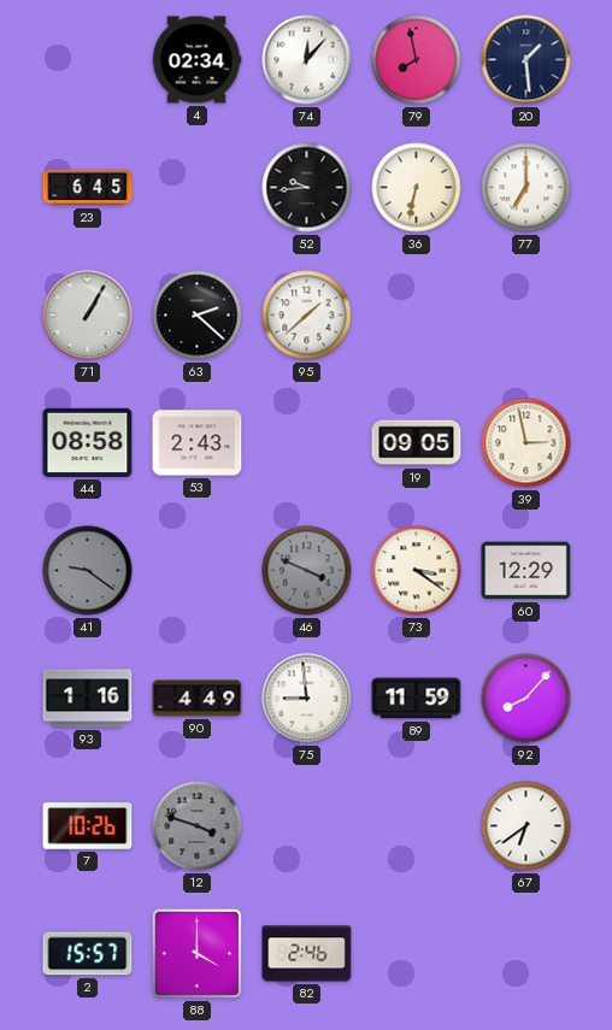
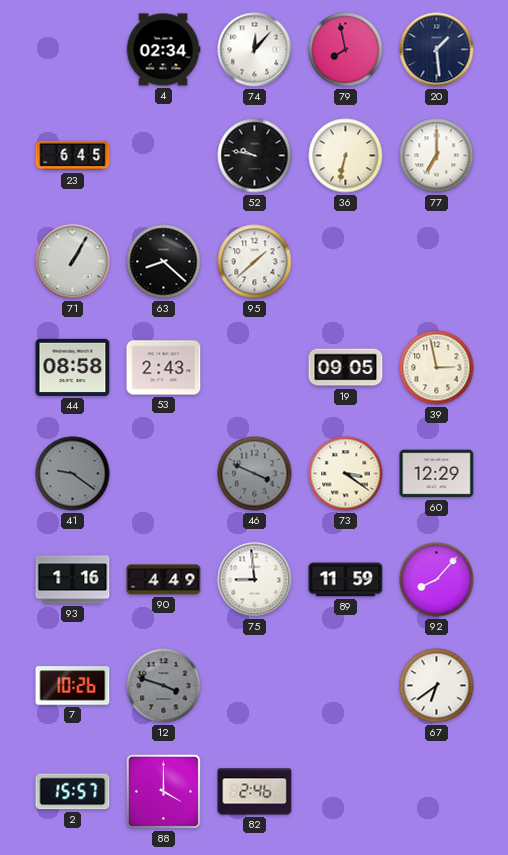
52: 9:44 -> 9:47 (255, 156)
63: 2:22 -> 8:22 (164, 262)
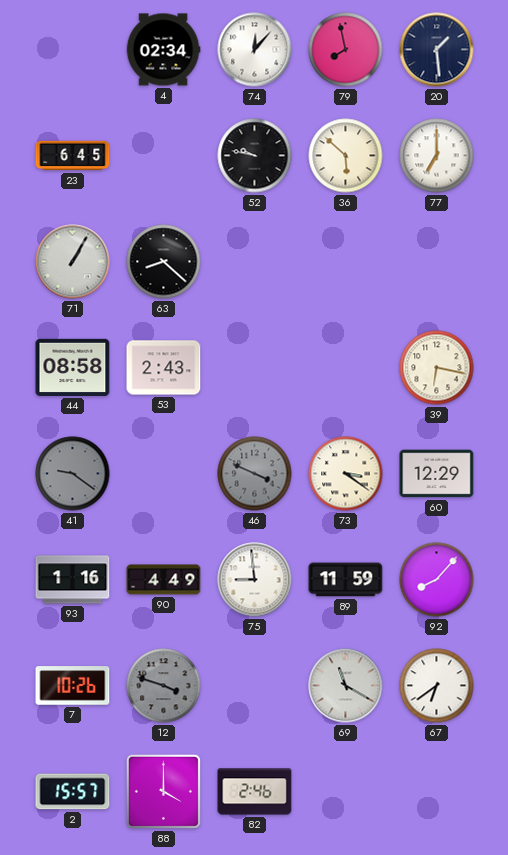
36: 6:32 -> 5:52 (346, 156)
95: 1:38 -> none (255, 262)
19: 09:05 -> none (346, 368)
39: 2:58 -> 6:17 (437, 368)
69: none -> 11:20 (346, 686)
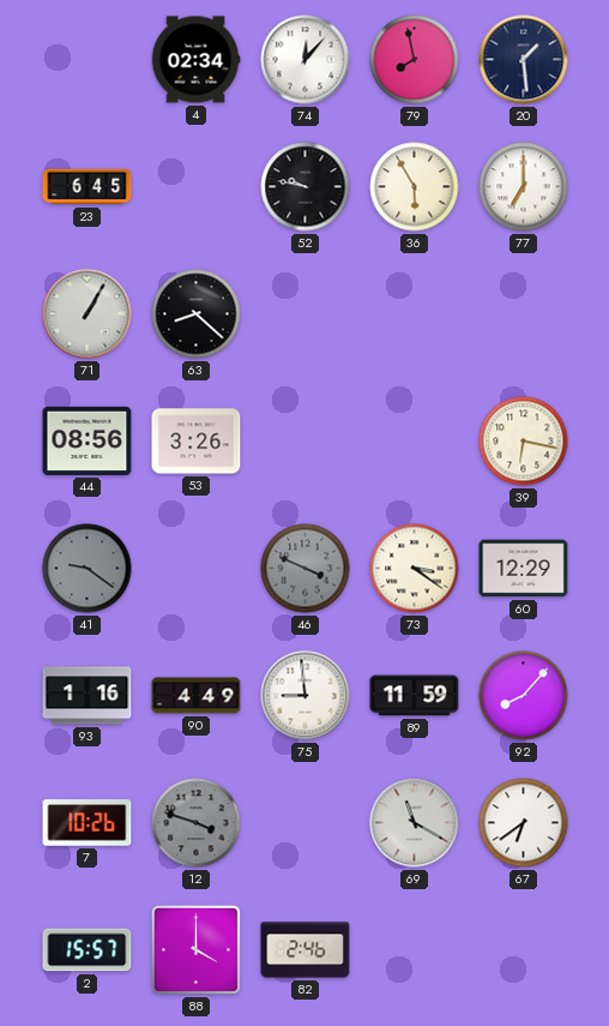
36: 5:52 -> 5:55 (415, 187)
44: 08:58 -> 08:56 (88, 440)
53: 2:43 -> 3:26 (197, 442)
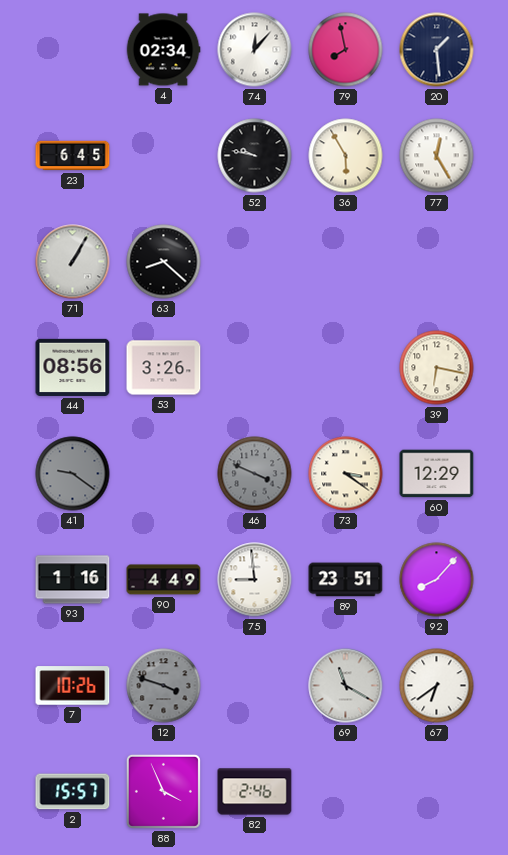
77: 7:00 -> 12:25 (437, 156)
89: 11:59 -> 23:51 (346, 580)
88: 4:00 -> 3:56 (163, 791)
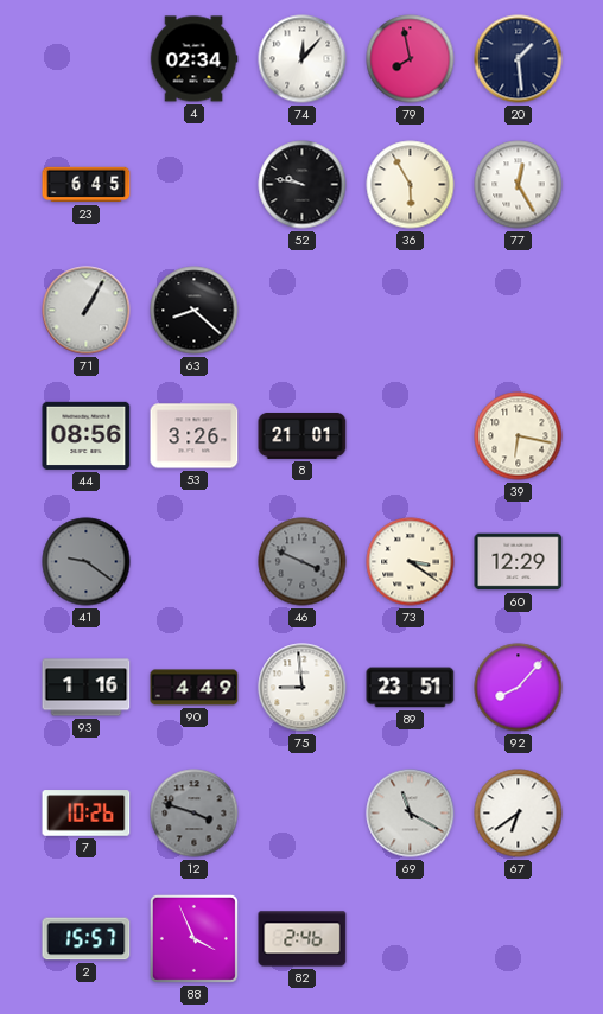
8: none -> 21:01 (303, 435)
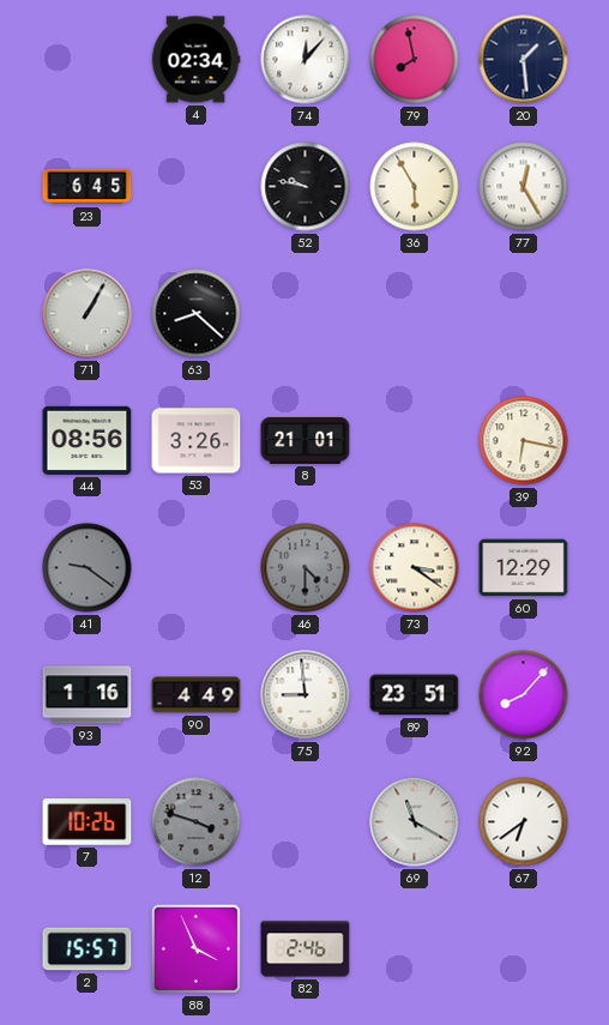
46: 3:49 -> 4:30 (306, 568)
